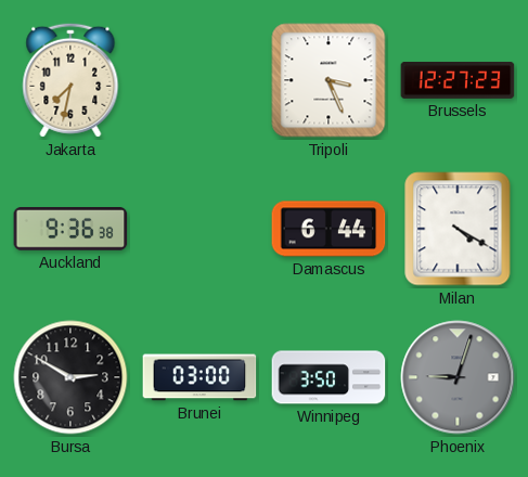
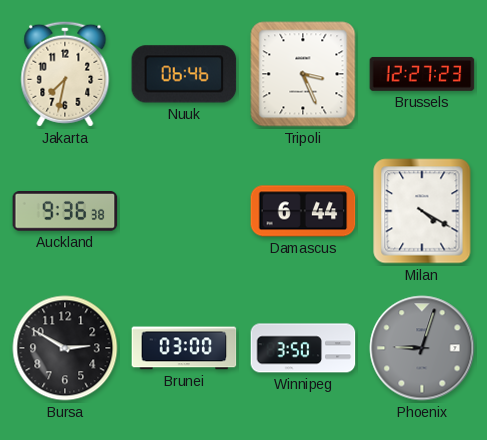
Nuuk: none -> 06:46 (184, 74)
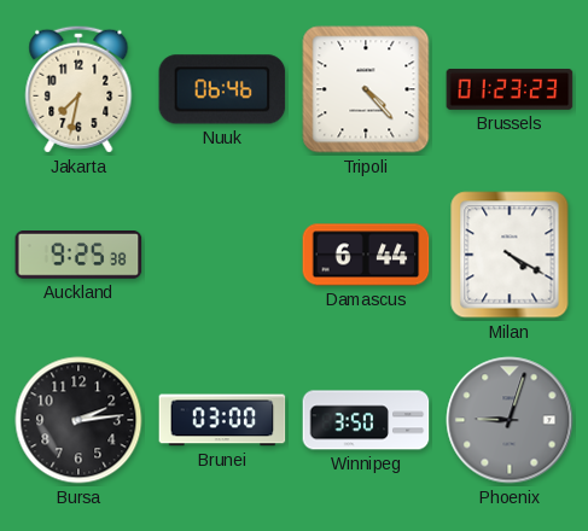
Tripoli: 3:26 -> 4:23 (366, 89)
Brussels: 12:27 -> 01:23 (510, 89)
Auckland: 9:36 -> 9:25 (78, 256)
Bursa: 2:50 -> 2:14 (78, 420)
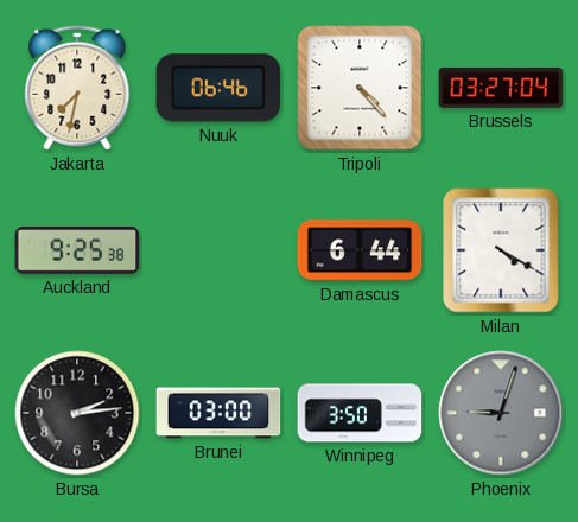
Brussels: 01:23 -> 03:27 (501, 88)
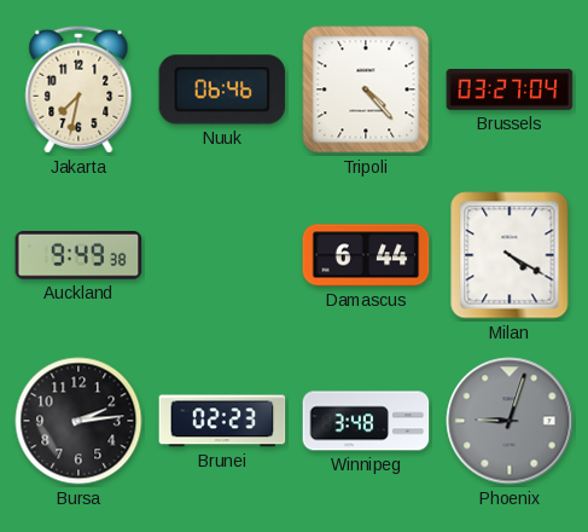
Auckland: 9:25 -> 9:49 (78, 256)
Brunei: 03:00 -> 02:23 (222, 421)
Winnipeg: 3:50 -> 3:48 (366, 421)
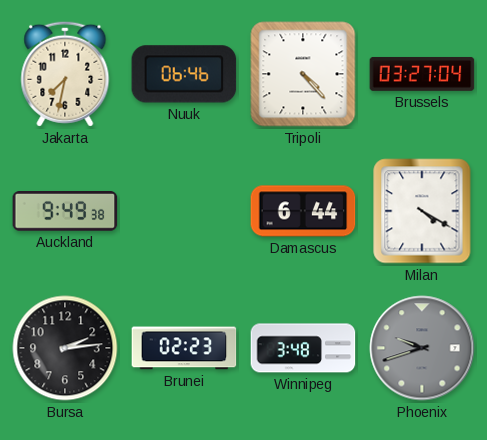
Phoenix: 9:03 -> 9:42 (422, 348)
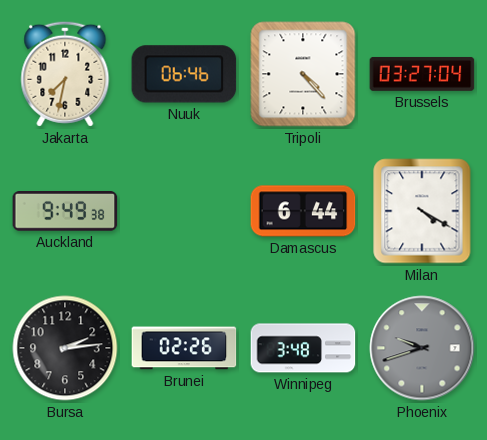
Brunei: 02:23 -> 02:26 (184, 348)
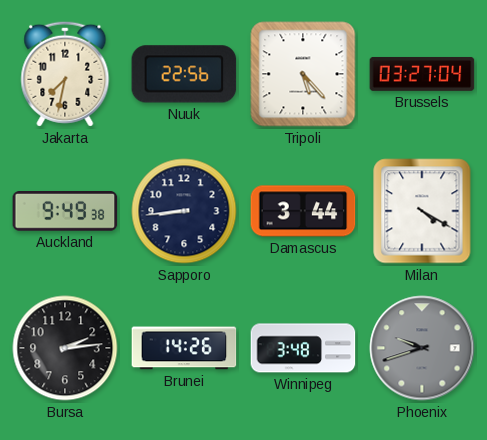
Nuuk: 06:46 -> 22:56 (184, 74)
Tripoli: 4:23 -> 5:23 (303, 74)
Sapporo: none -> 8:44 (184, 211)
Damascus: 6:44 -> 3:44 (303, 211)
Brunei: 02:26 -> 14:26 (184, 348)
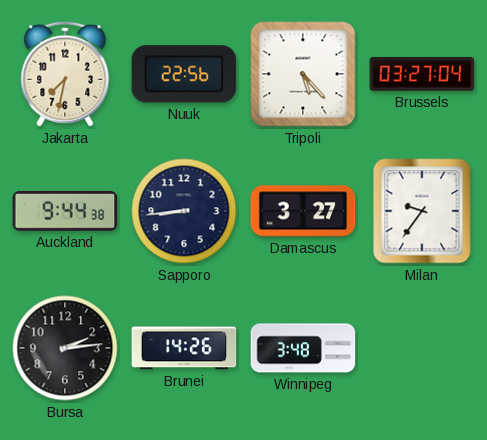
Auckland: 9:49 -> 9:44 (65, 212)
Damascus: 3:44 -> 3:27 (303, 211)
Milan: 4:20 -> 9:36 (422, 211)
Phoenix: 9:42 -> none (422, 348)
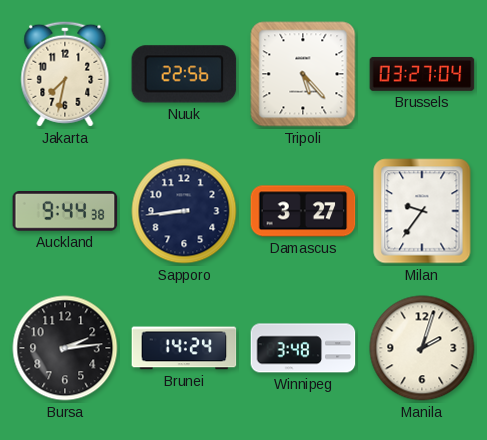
Brunei: 14:26 -> 14:24 (184, 348)
Manila: none -> 2:03 (422, 348)
